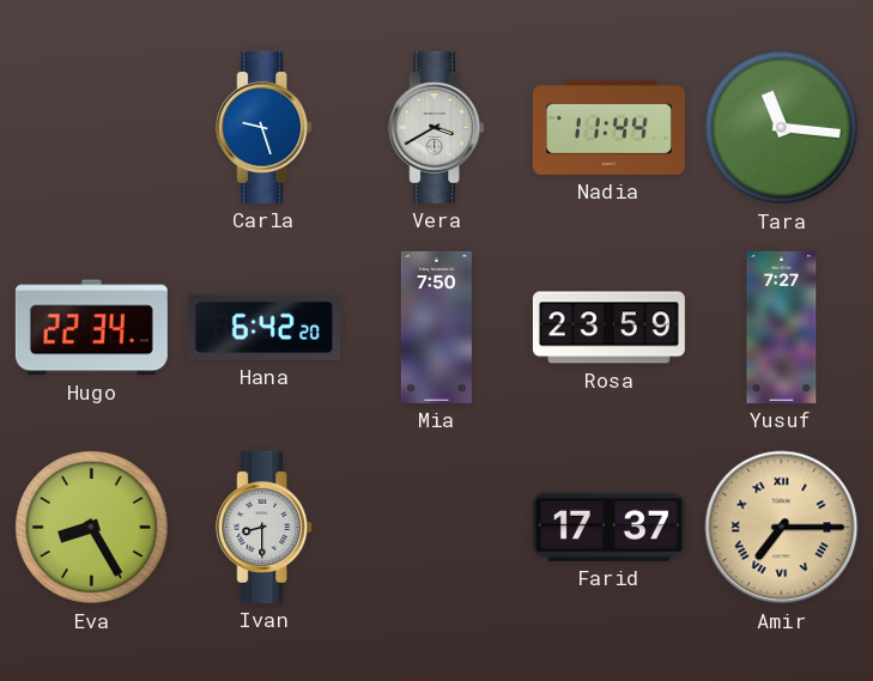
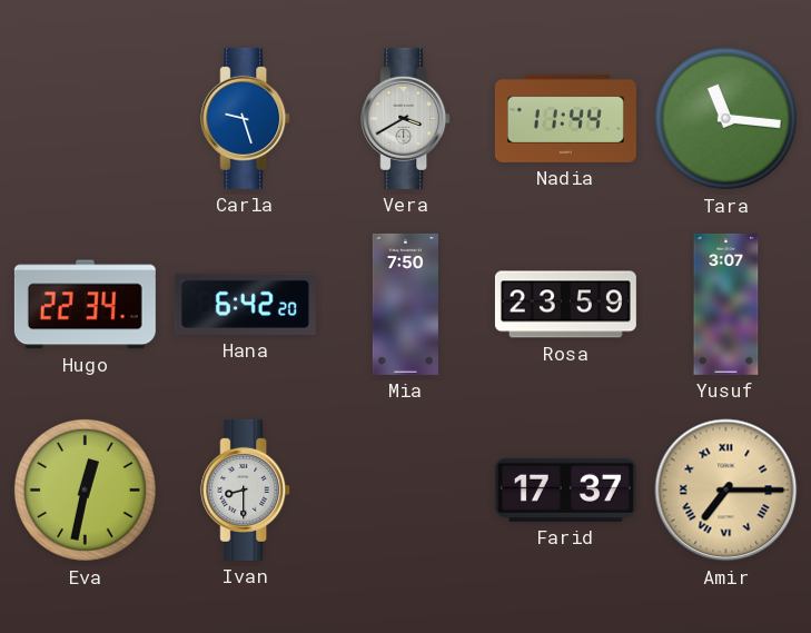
Yusuf: 7:27 -> 3:07 (726, 304)
Eva: 8:25 -> 12:32 (85, 489)
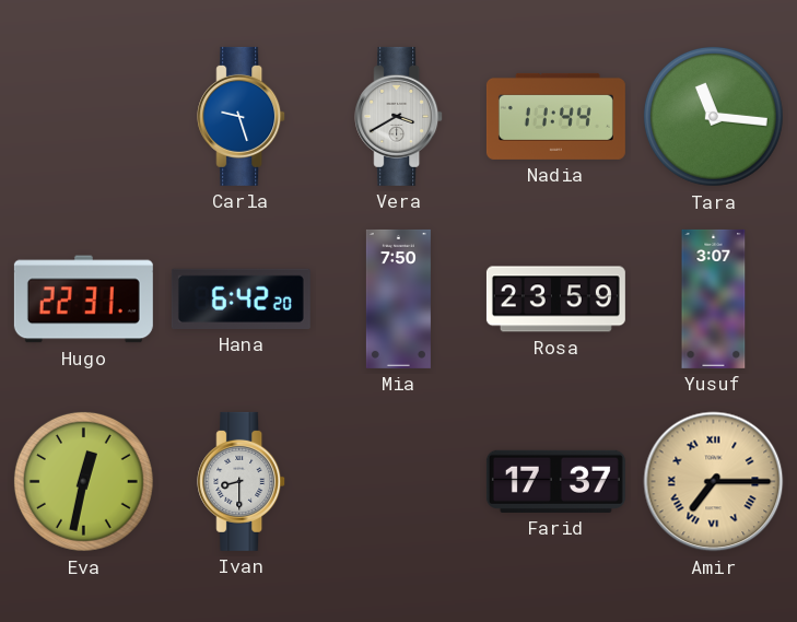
Hugo: 22:34 -> 22:31 (83, 300)
